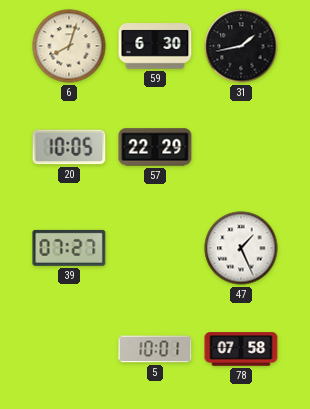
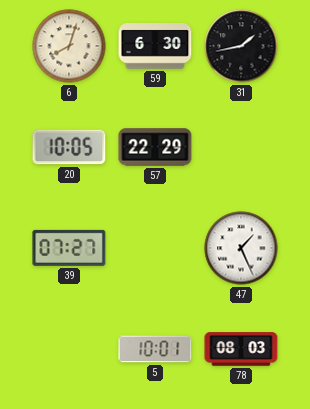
78: 07:58 -> 08:03 (241, 349)
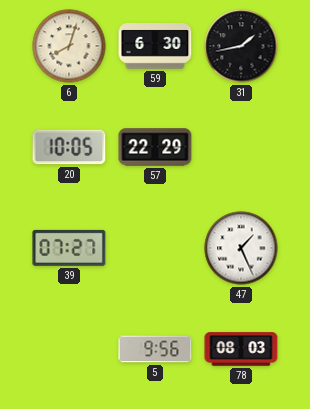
5: 10:01 -> 9:56 (155, 349)
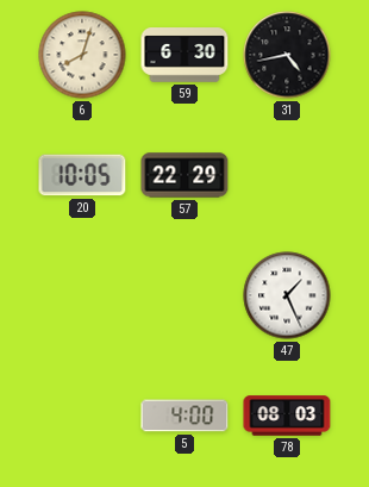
31: 1:43 -> 4:43 (287, 55)
39: 07:27 -> none (69, 248)
5: 9:56 -> 4:00 (185, 416)
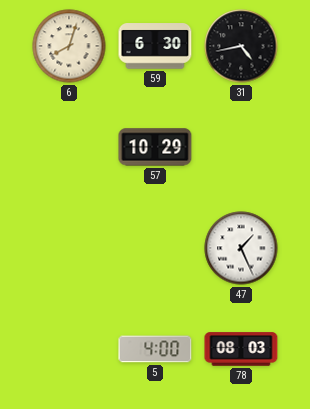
20: 10:05 -> none (82, 175)
57: 22:29 -> 10:29 (155, 147)
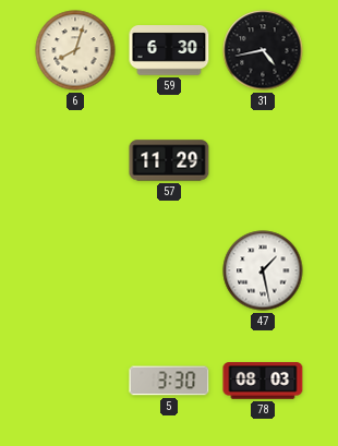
57: 10:29 -> 11:29 (169, 160)
47: 1:26 -> 1:28 (263, 270)
5: 4:00 -> 3:30 (169, 381)
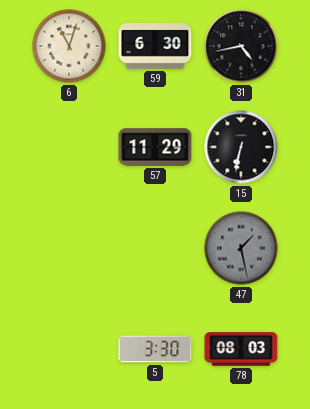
6: 8:03 -> 11:03 (69, 46)
15: none -> 6:32 (241, 147)
47 dial: white -> grey (241, 248)
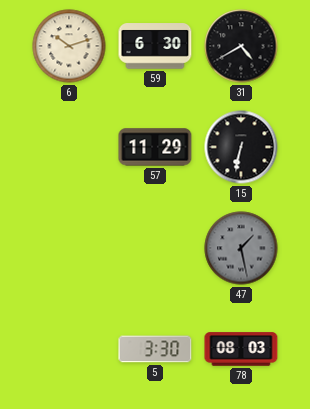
6: 11:03 -> 10:12 (69, 46)
31: 4:43 -> 4:40 (241, 46)
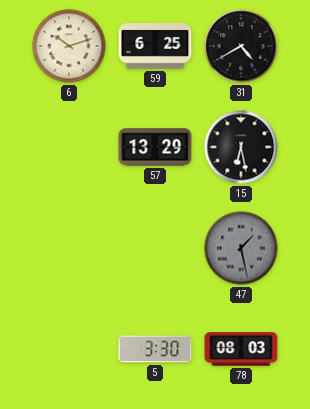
59: 6:30 -> 6:25 (155, 46)
57: 11:29 -> 13:29 (155, 147)
15: 6:32 -> 6:28 (241, 147)
